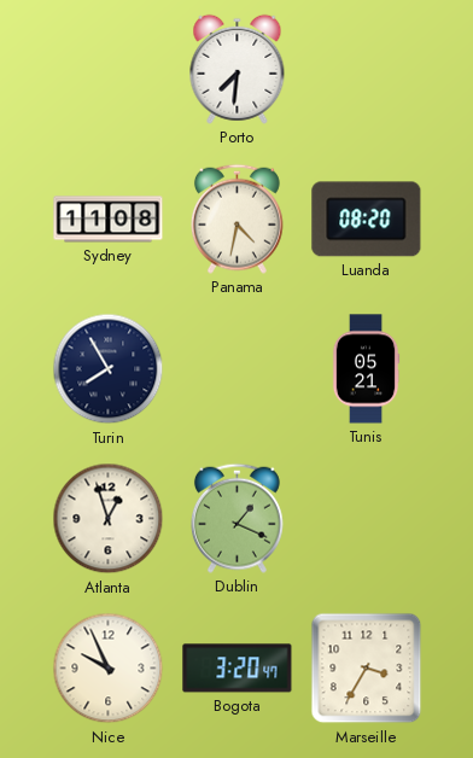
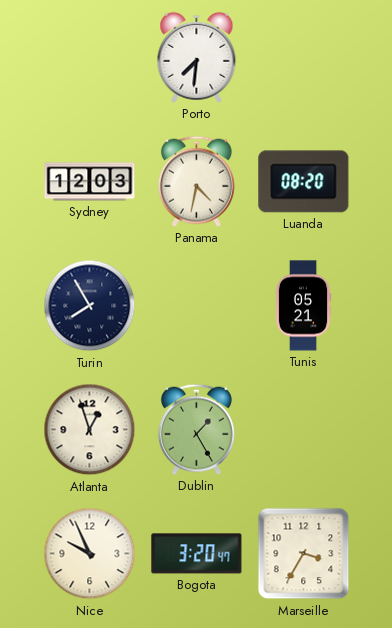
Sydney: 11:08 -> 12:03 (90, 182)
Dublin: 1:19 -> 1:25 (196, 429)
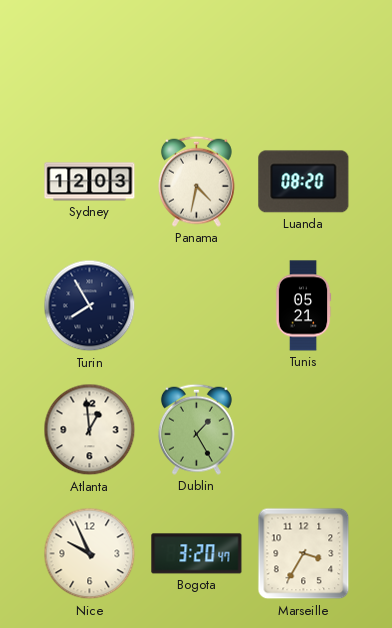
Porto: 7:31 -> none (197, 57)
Atlanta: 12:57 -> 12:59 (90, 430)
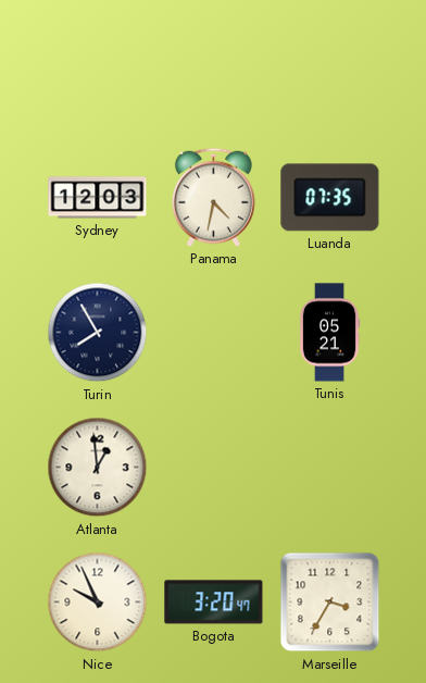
Luanda: 08:20 -> 07:35 (330, 198)
Dublin: 1:25 -> none (196, 429)
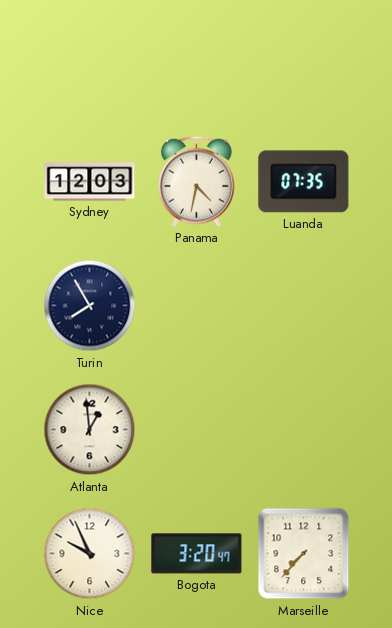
Tunis: 05:21 -> none (329, 333)
Marseille: 3:35 -> 7:37 (304, 554)
